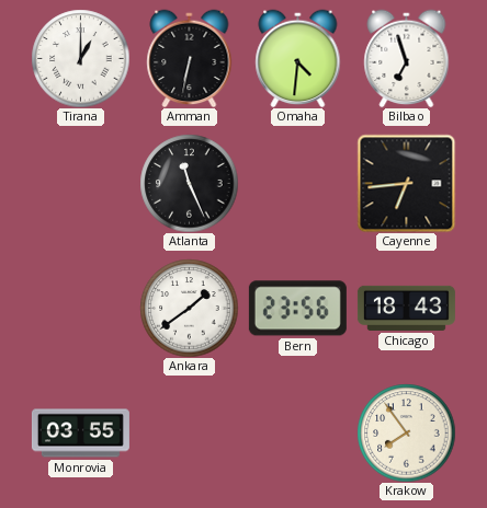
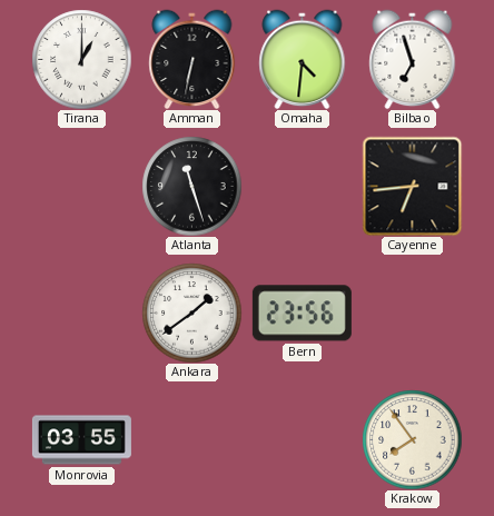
Atlanta: 11:26 -> 11:27 (191, 186)
Chicago: 18:43 -> none (406, 308)
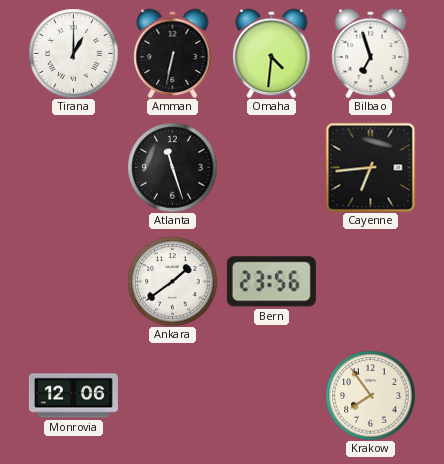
Monrovia: 03:55 -> 12:06 (73, 396)
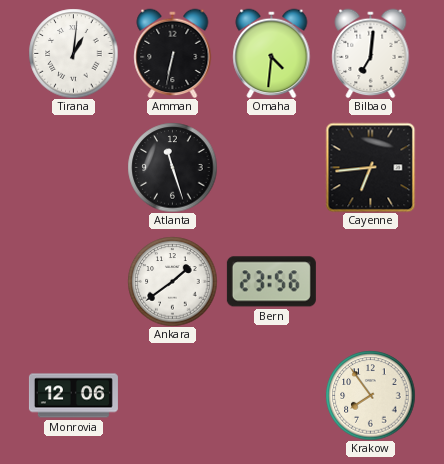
Tirana: 1:00 -> 1:01 (73, 53)
Bilbao: 6:57 -> 7:01 (371, 53)
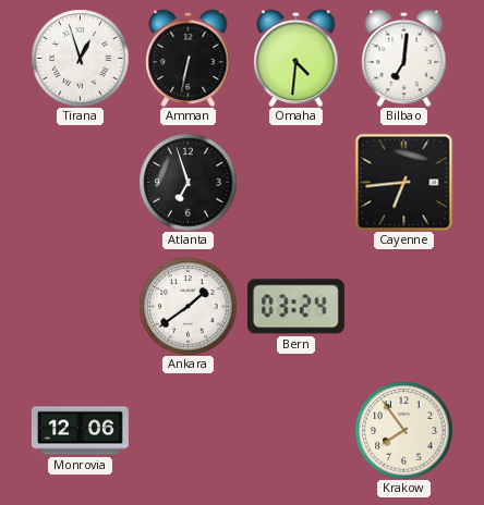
Tirana: 1:01 -> 12:57 (80, 58)
Atlanta: 11:27 -> 6:57 (187, 182)
Bern: 23:56 -> 03:24 (295, 307)
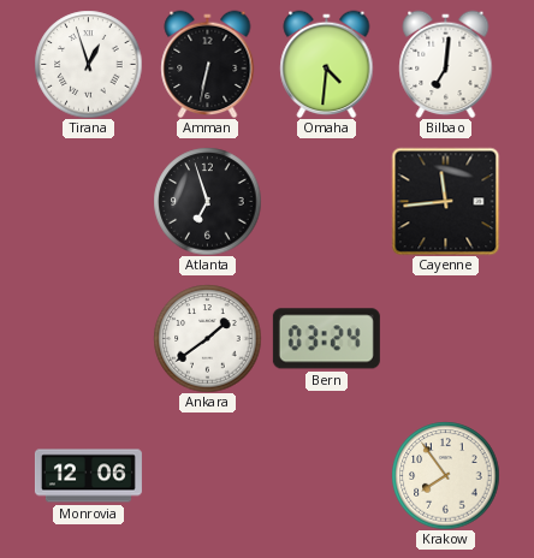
Cayenne: 6:44 -> 11:44 (445, 201)
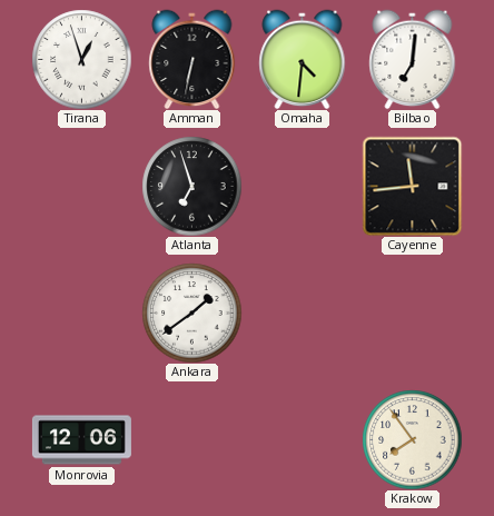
Bern: 03:24 -> none (326, 339)
